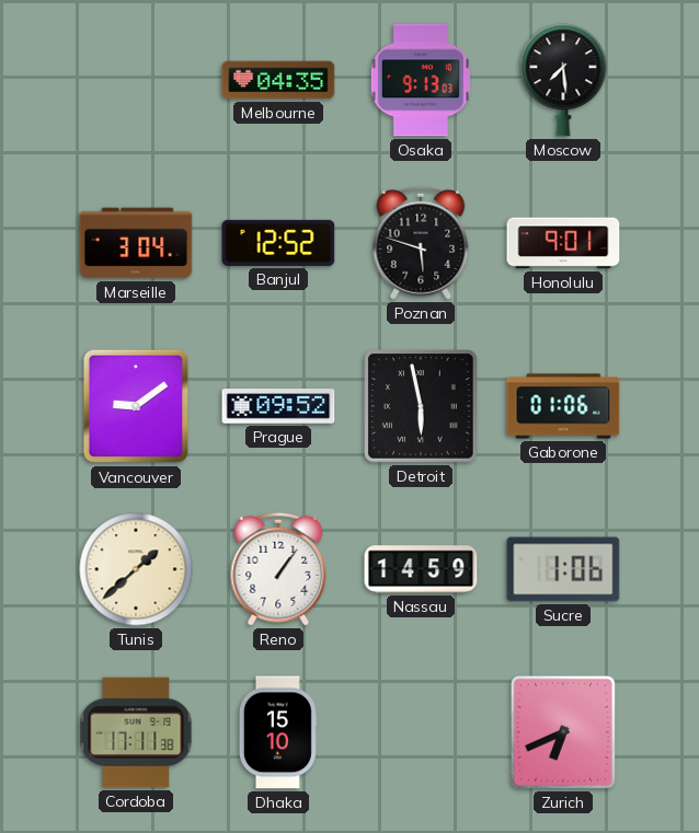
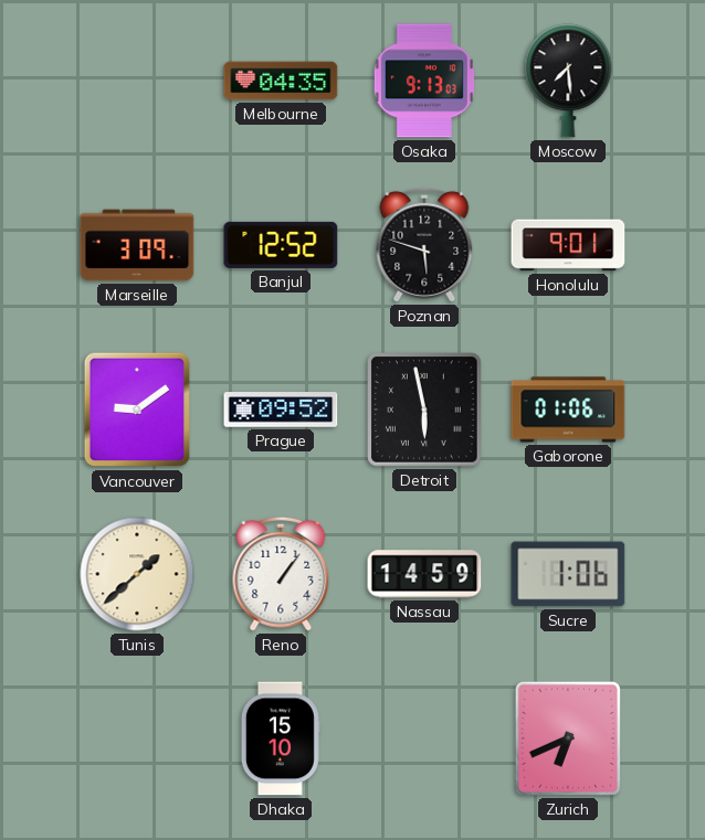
Marseille: 3:04 -> 3:09 (137, 245)
Cordoba: 17:11 -> none (136, 732)
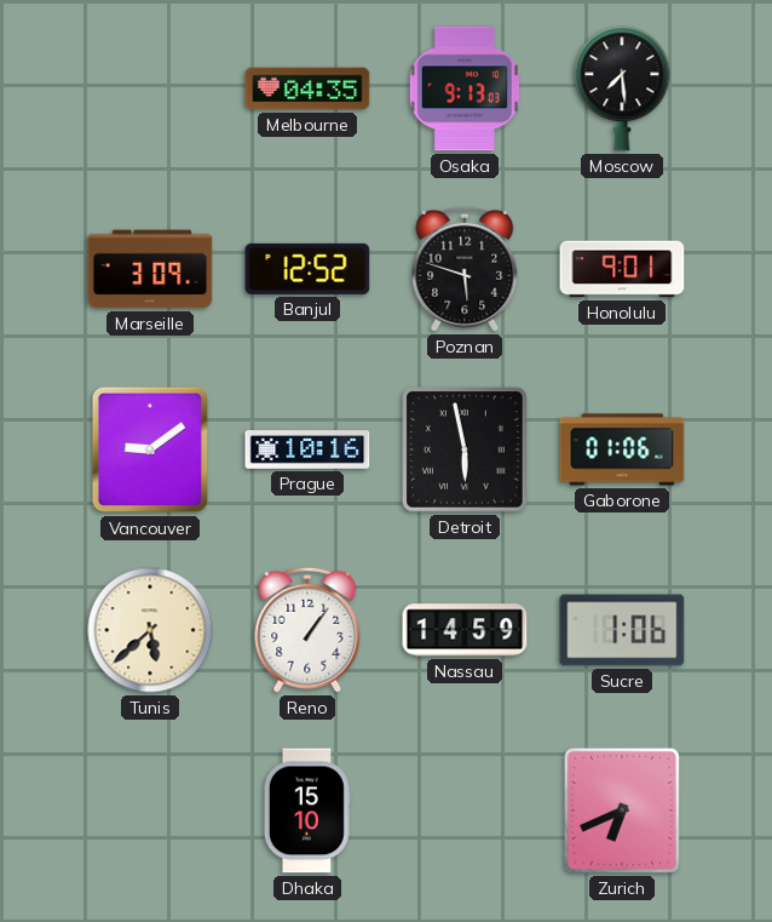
Prague: 09:52 -> 10:16 (307, 449)
Tunis: 1:38 -> 5:38 (150, 630)
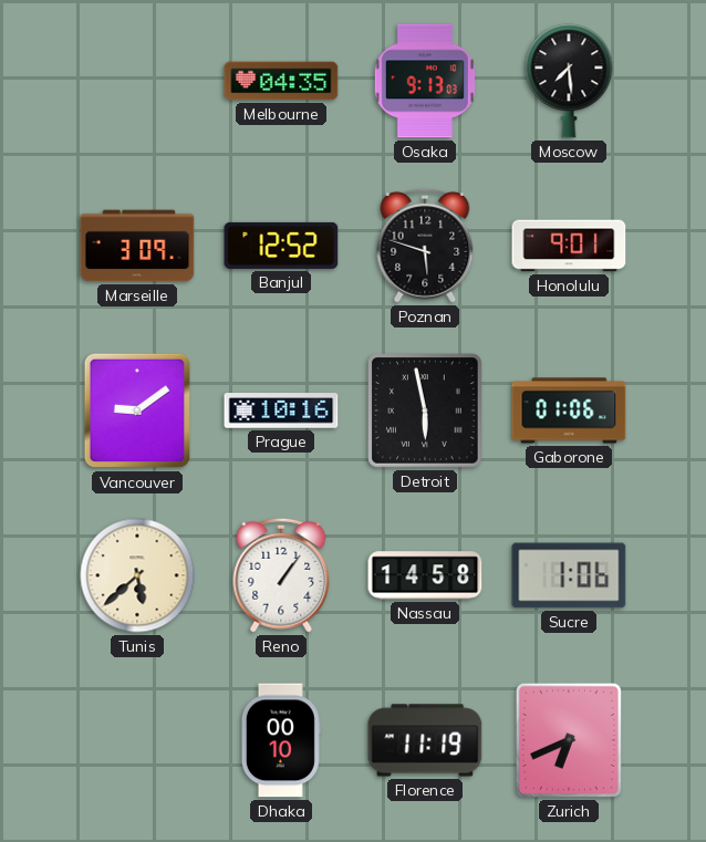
Nassau: 14:59 -> 14:58 (425, 575)
Dhaka: 15:10 -> 00:10 (281, 740)
Florence: none -> 11:19 (425, 740)
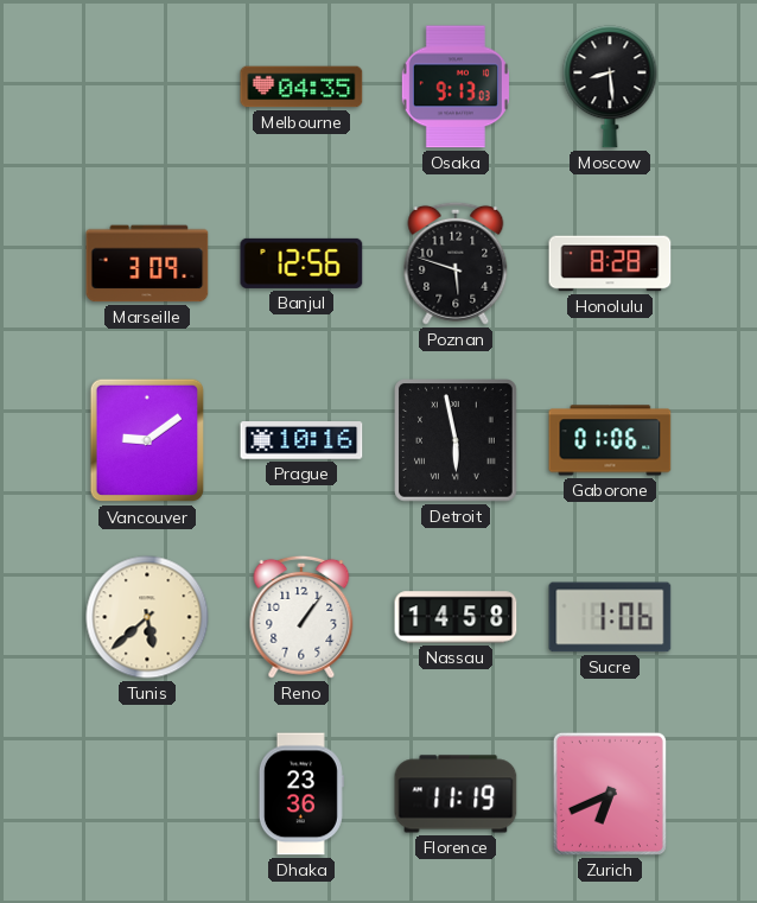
Moscow: 7:29 -> 8:29 (610, 87)
Banjul: 12:52 -> 12:56 (301, 263)
Honolulu: 9:01 -> 8:28 (610, 263)
Dhaka: 00:10 -> 23:36 (301, 794)
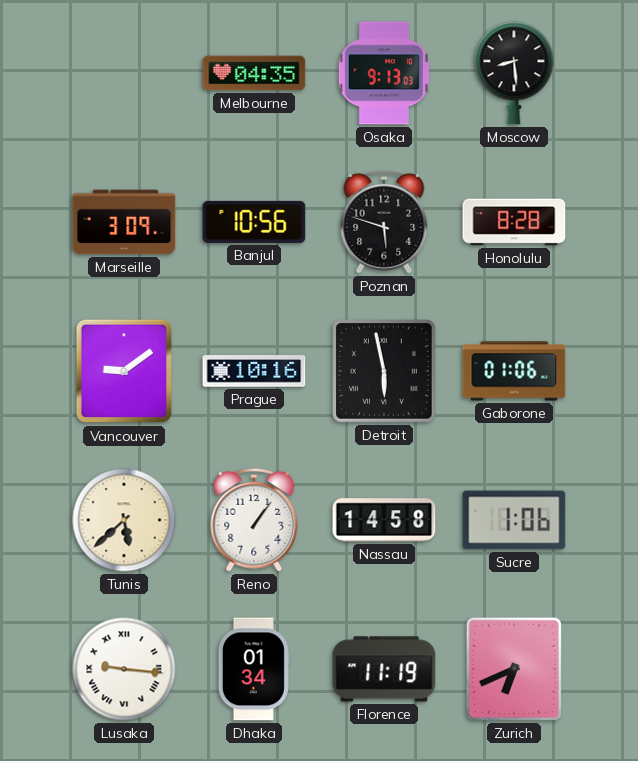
Banjul: 12:56 -> 10:56 (254, 222)
Lusaka: none -> 9:16 (124, 669)
Dhaka: 23:36 -> 01:34 (254, 669)
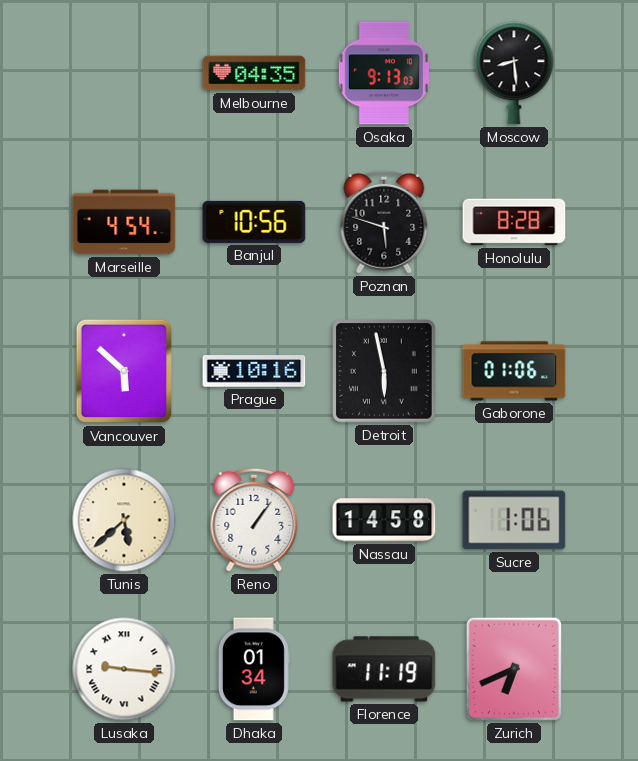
Marseille: 3:09 -> 4:54 (124, 222)
Vancouver: 9:09 -> 5:52 (124, 371)
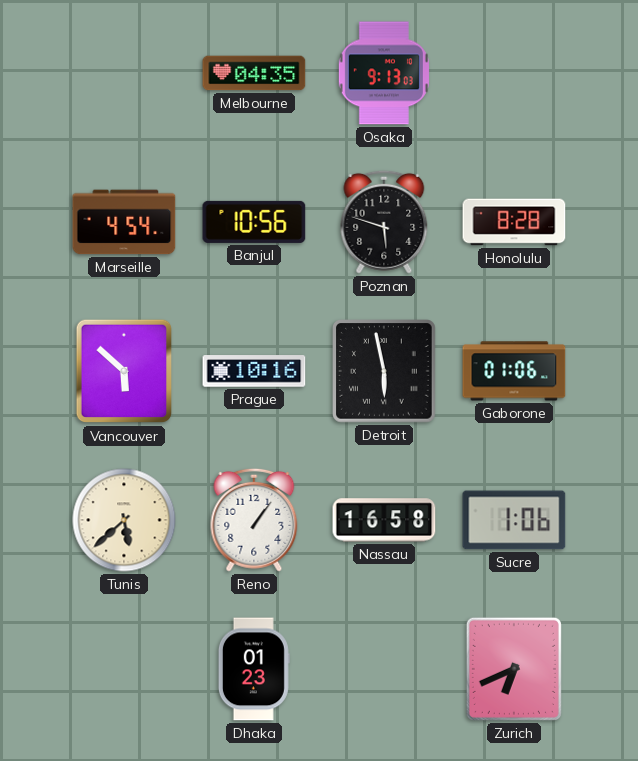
Moscow: 8:29 -> none (514, 73)
Nassau: 14:58 -> 16:58 (384, 520)
Lusaka: 9:16 -> none (124, 669)
Dhaka: 01:34 -> 01:23 (254, 669)
Florence: 11:19 -> none (384, 669)
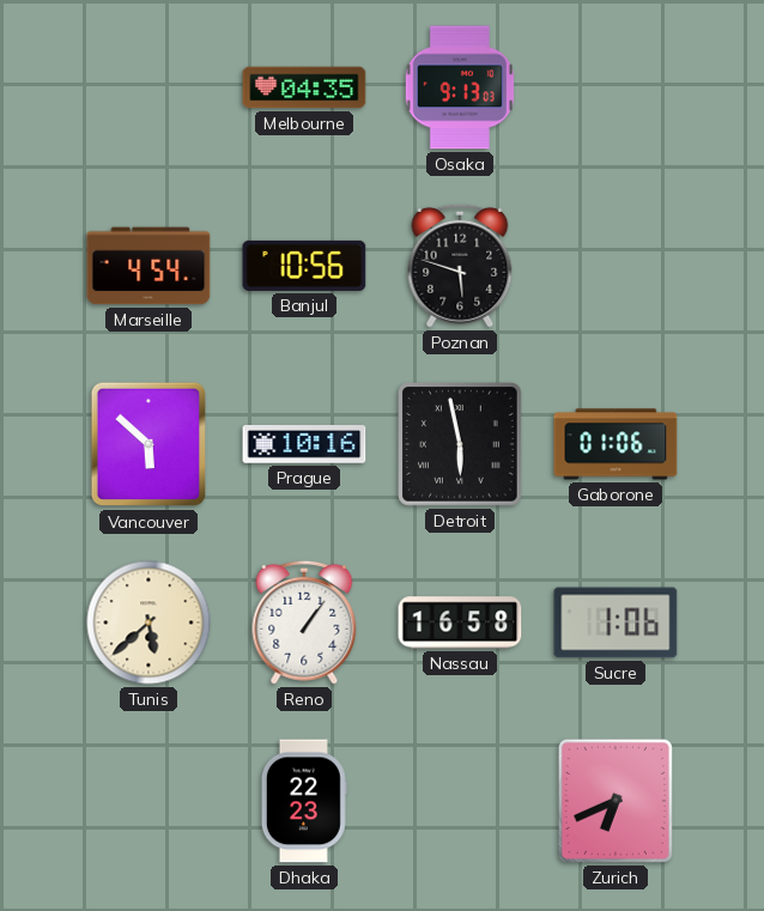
Honolulu: 8:28 -> none (514, 222)
Dhaka: 01:23 -> 22:23 (304, 801)
